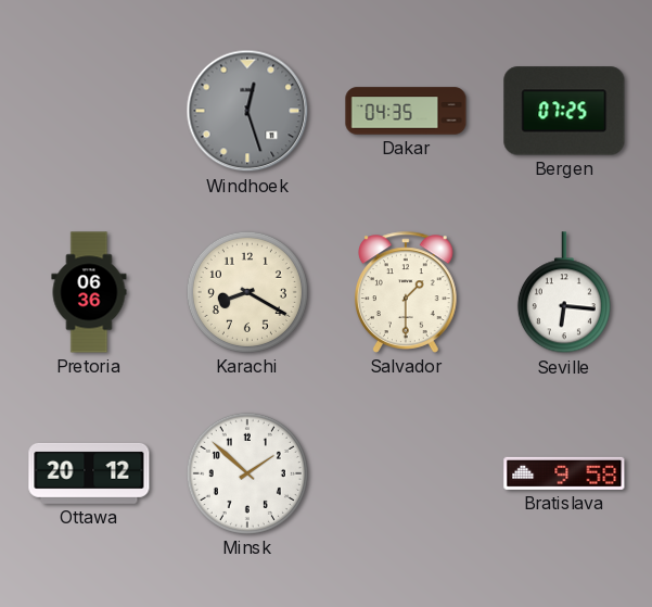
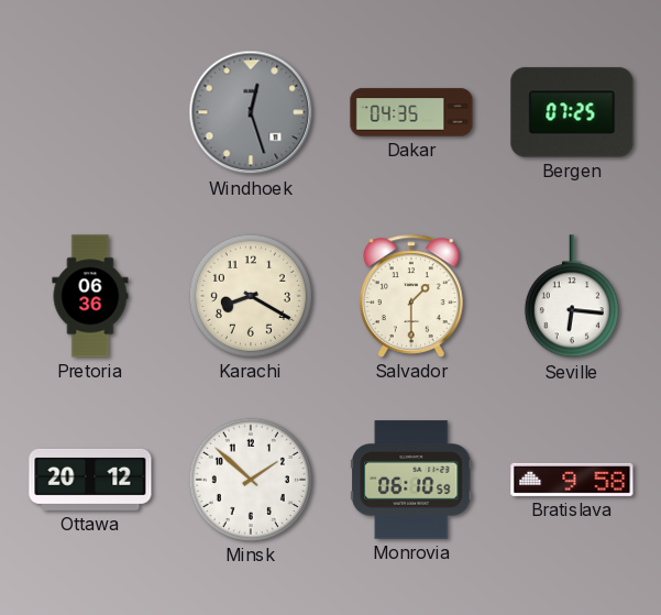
Monrovia: none -> 06:10 (411, 480)
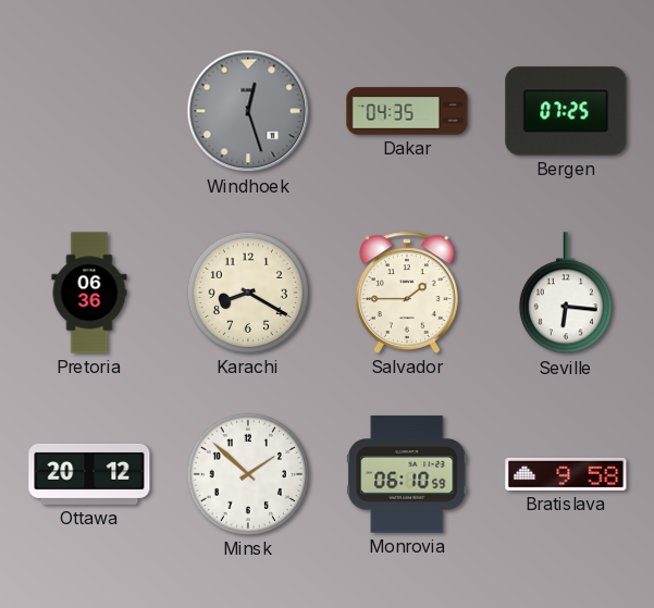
Salvador: 1:30 -> 1:45 (408, 293)
